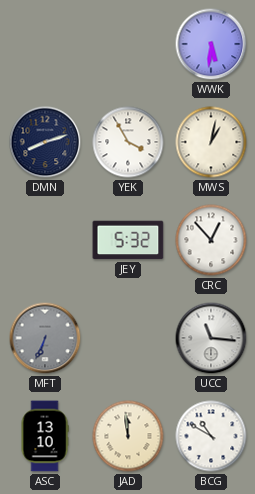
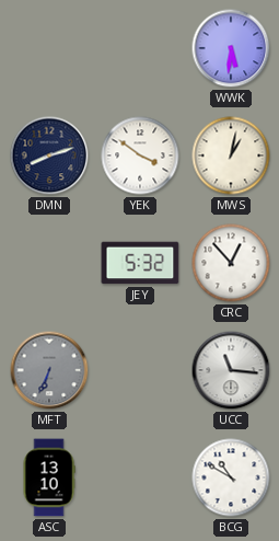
YEK: 3:55 -> 3:51 (140, 156)
JAD: 11:59 -> none (128, 436)
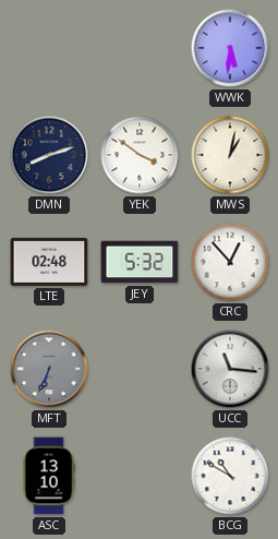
LTE: none -> 02:48 (49, 262)
